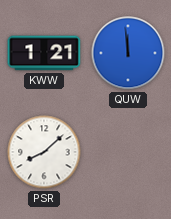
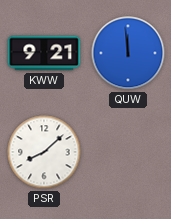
KWW: 1:21 -> 9:21 (44, 53)
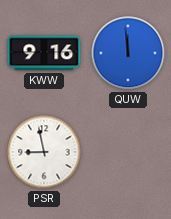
KWW: 9:21 -> 9:16 (44, 53)
PSR: 8:08 -> 8:58 (44, 152)
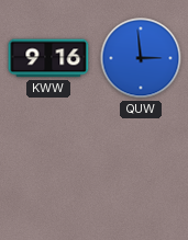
QUW: 11:59 -> 2:59 (141, 58)
PSR: 8:58 -> none (44, 152)
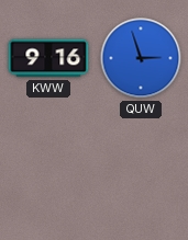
QUW: 2:59 -> 2:57 (141, 58)
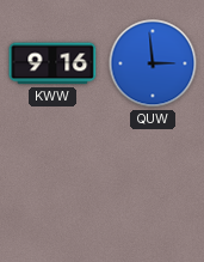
QUW: 2:57 -> 2:59 (153, 63)
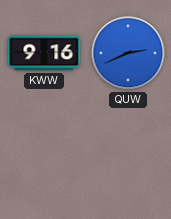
QUW: 2:59 -> 2:41 (128, 53)
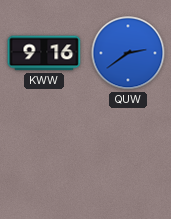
QUW: 2:41 -> 2:39 (128, 53)
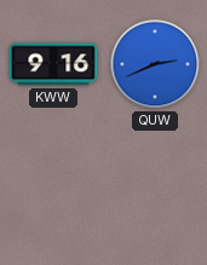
QUW: 2:39 -> 2:41 (155, 64)
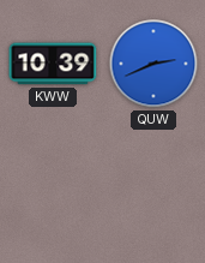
KWW: 9:16 -> 10:39 (53, 64)
